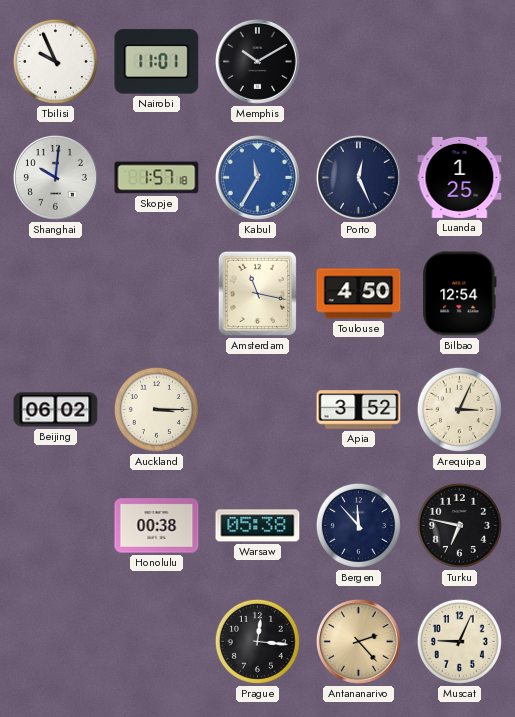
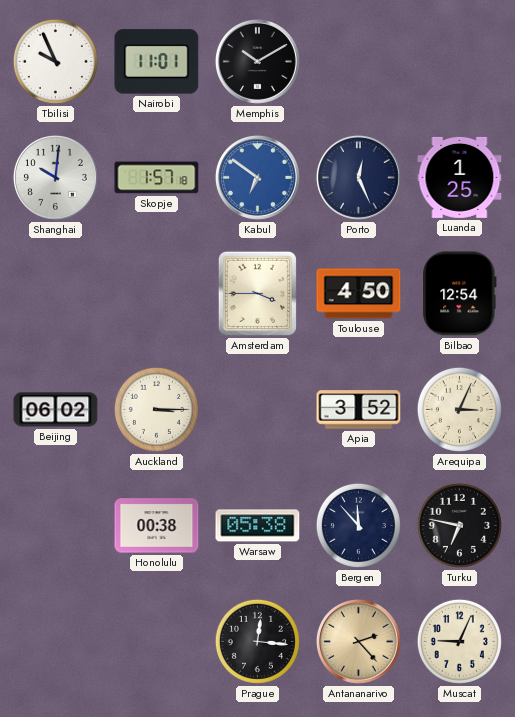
Kabul: 11:35 -> 6:51 (257, 177)
Amsterdam: 11:17 -> 3:45 (257, 293)
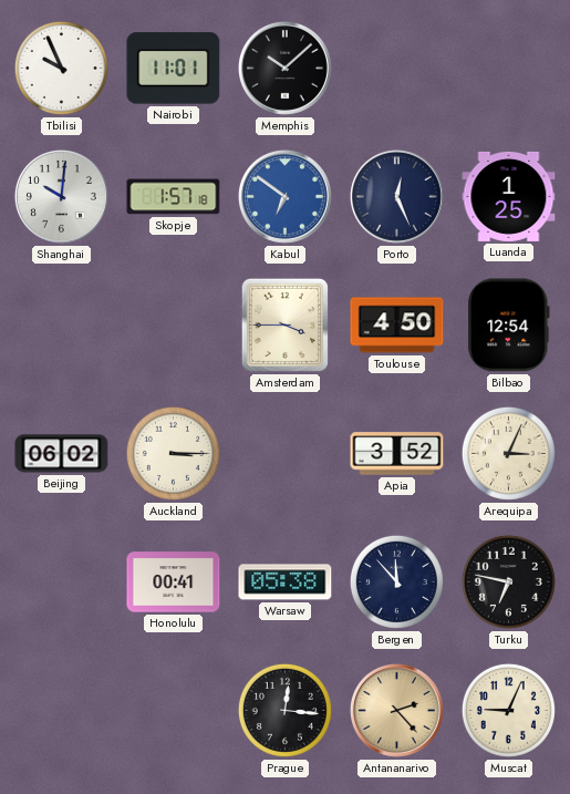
Memphis: 10:10 -> 10:08 (284, 68)
Honolulu: 00:38 -> 00:41 (174, 582)
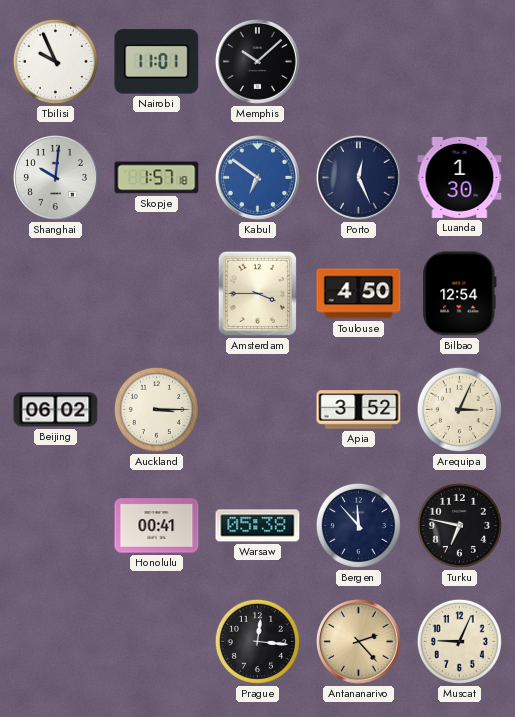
Luanda: 1:25 -> 1:30 (460, 177)
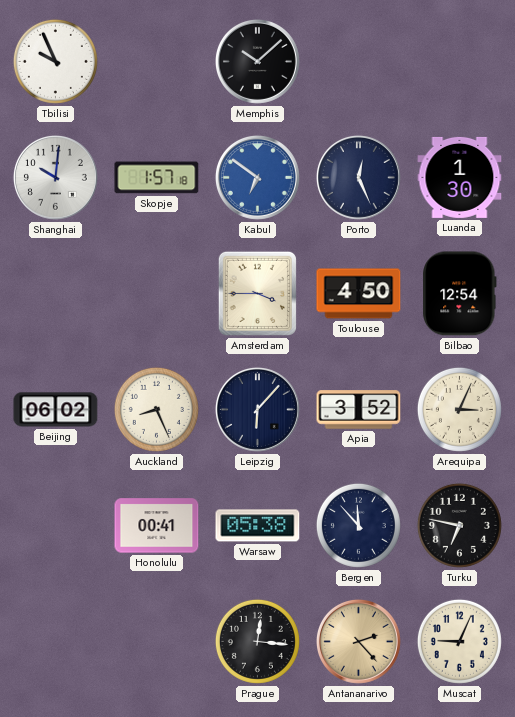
Nairobi: 11:01 -> none (157, 62)
Auckland: 3:15 -> 8:26 (156, 409)
Leipzig: none -> 6:07 (257, 409)
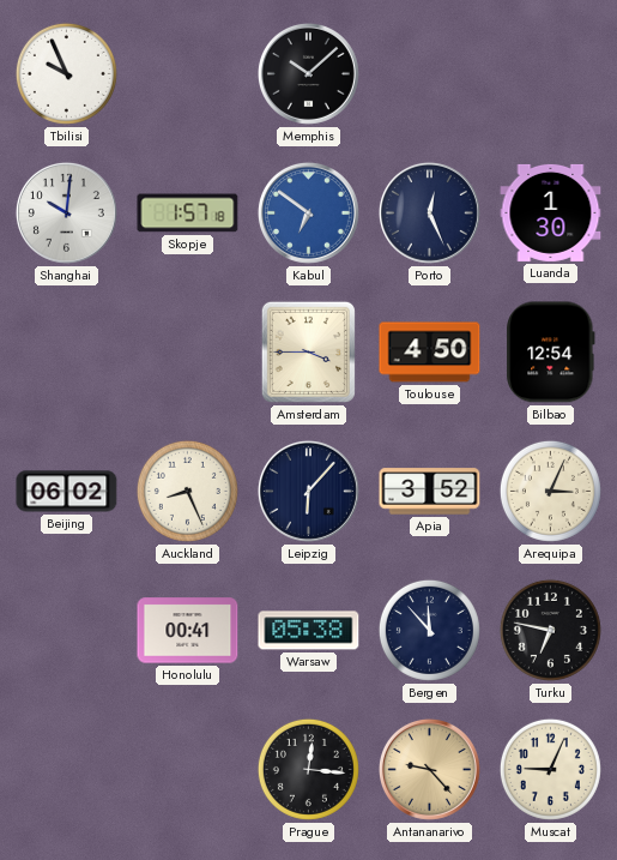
Antananarivo: 2:23 -> 9:23 (429, 769)
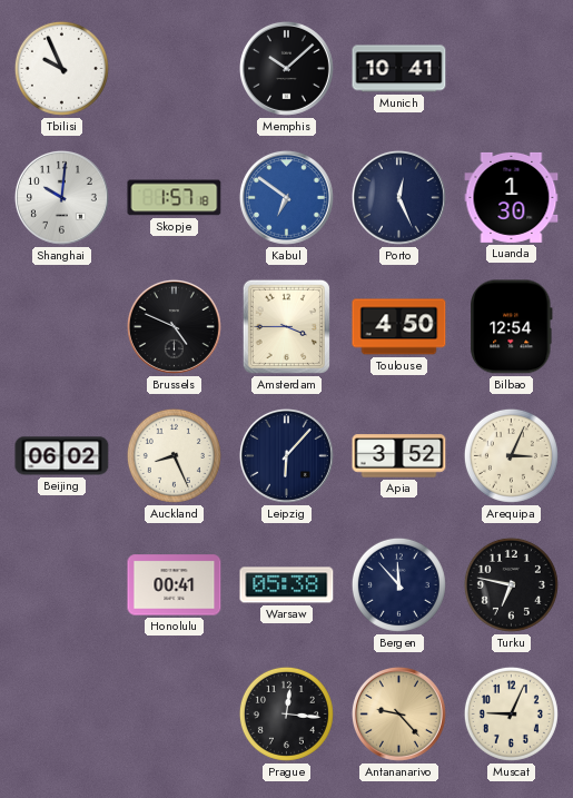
Munich: none -> 10:41 (399, 69)
Brussels: none -> 4:49 (174, 326)
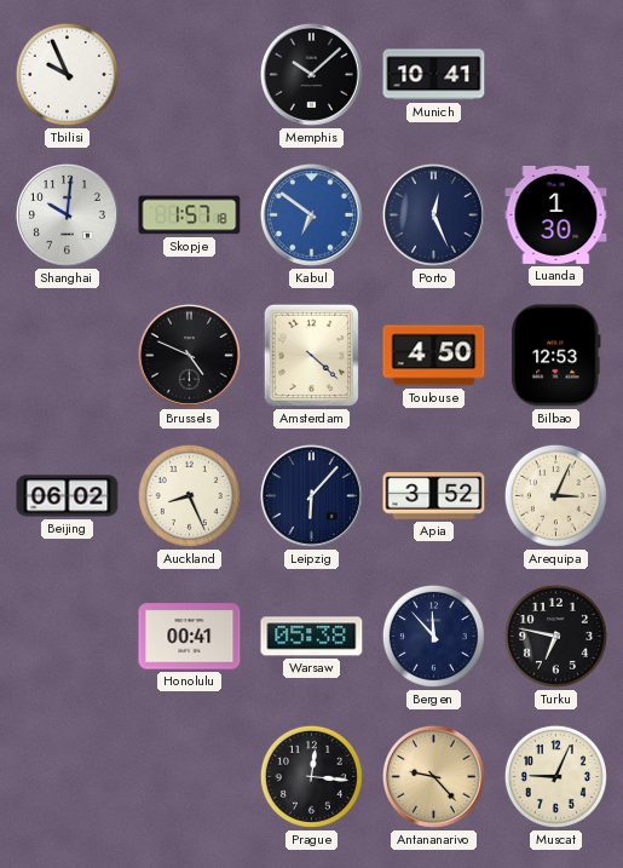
Amsterdam: 3:45 -> 4:22 (311, 355)
Bilbao: 12:54 -> 12:53 (556, 356)
